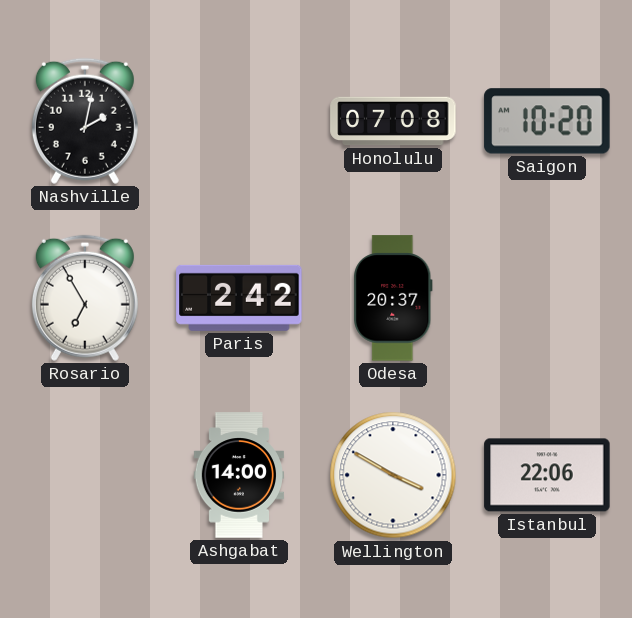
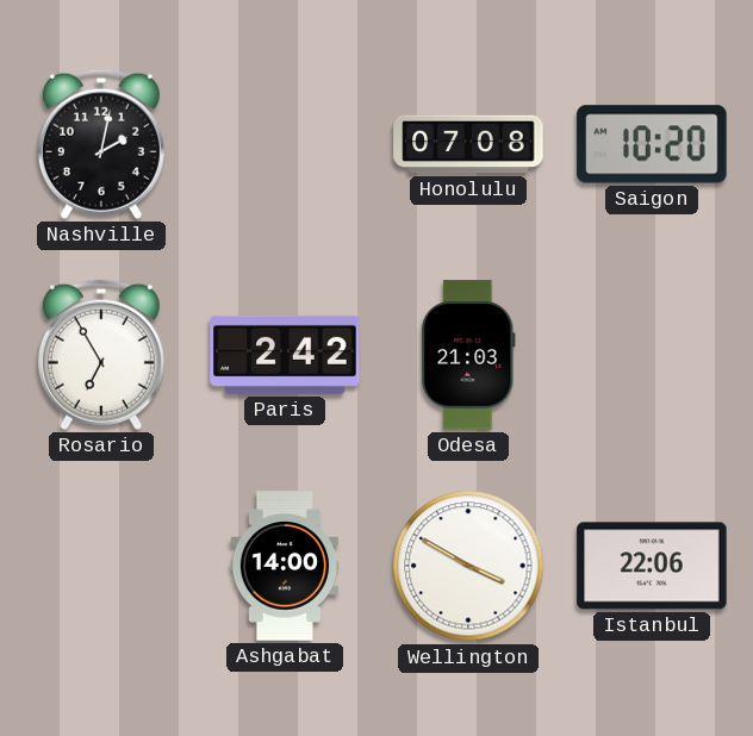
Odesa: 20:37 -> 21:03 (468, 355)
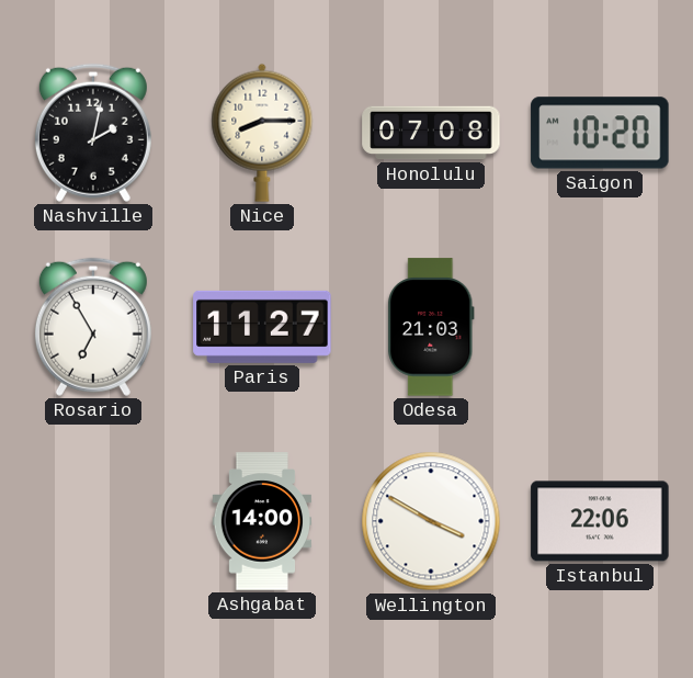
Nice: none -> 8:15 (262, 133)
Paris: 2:42 -> 11:27 (262, 327)
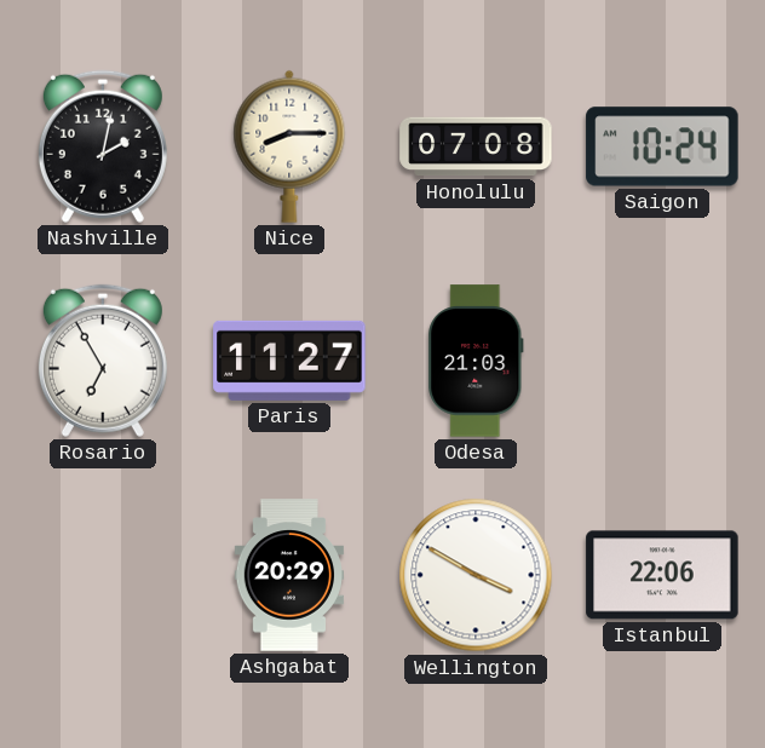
Saigon: 10:20 -> 10:24 (662, 146)
Ashgabat: 14:00 -> 20:29 (289, 575)
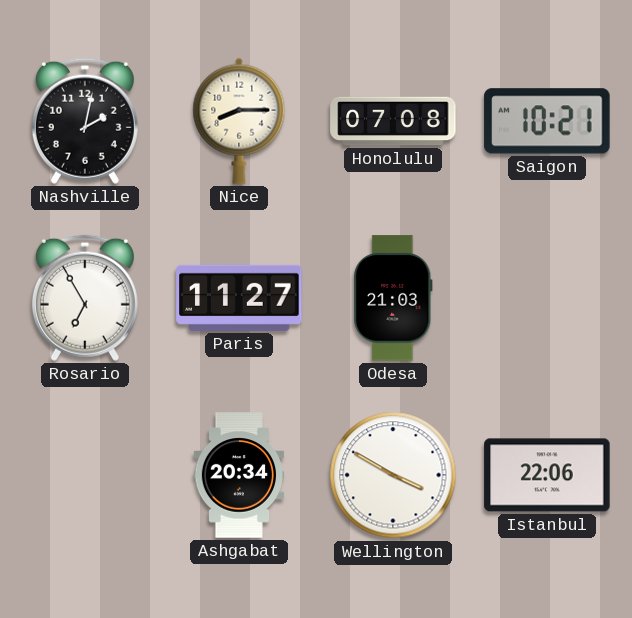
Saigon: 10:24 -> 10:21 (547, 121)
Ashgabat: 20:29 -> 20:34 (239, 475)
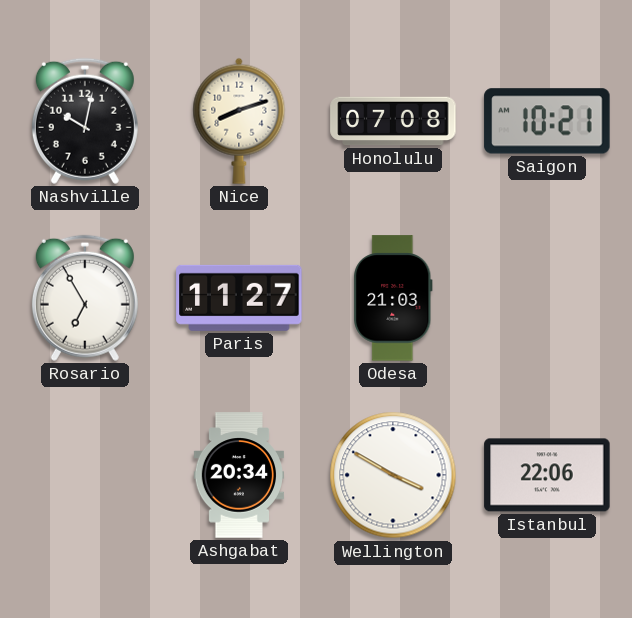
Nashville: 2:02 -> 10:02 (85, 121)
Nice: 8:15 -> 8:12 (239, 121)
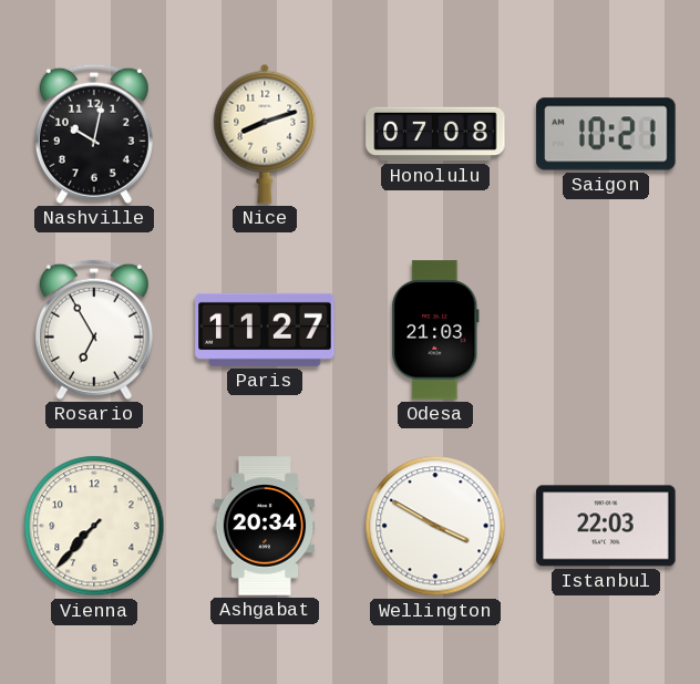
Vienna: none -> 7:37 (94, 526)
Istanbul: 22:06 -> 22:03 (606, 526)
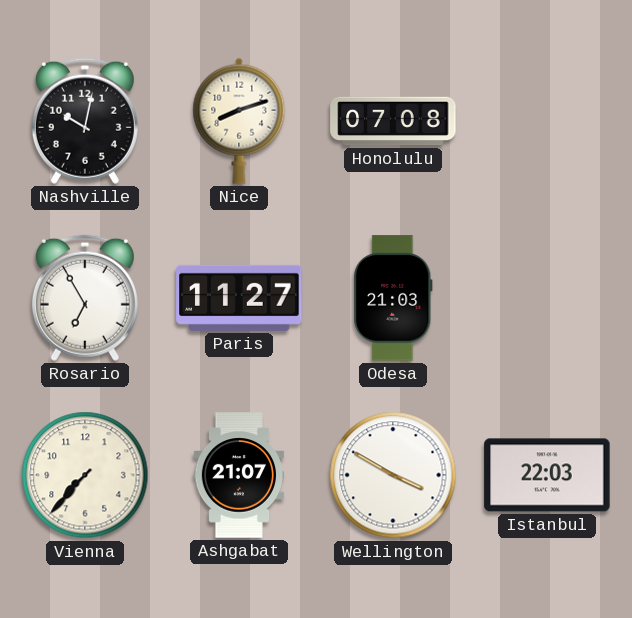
Saigon: 10:21 -> none (606, 134)
Ashgabat: 20:34 -> 21:07 (239, 475)
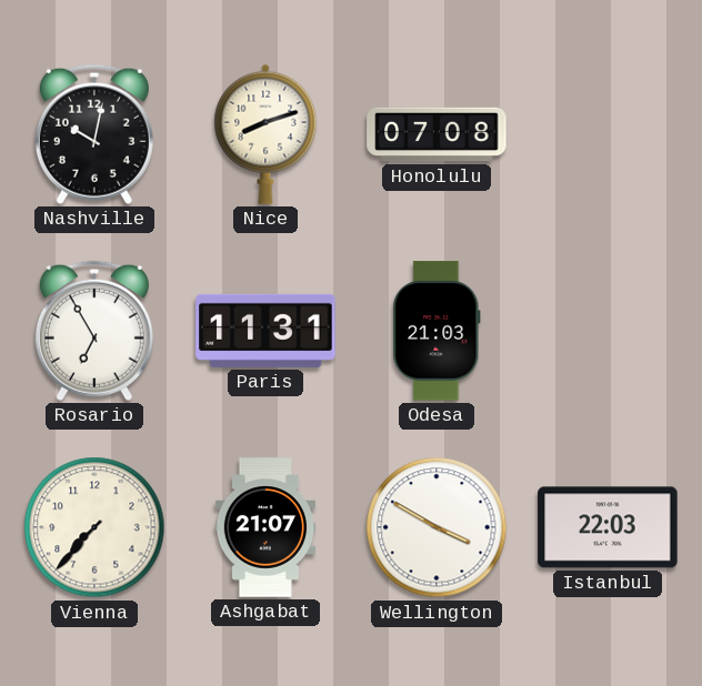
Paris: 11:27 -> 11:31 (265, 331)
